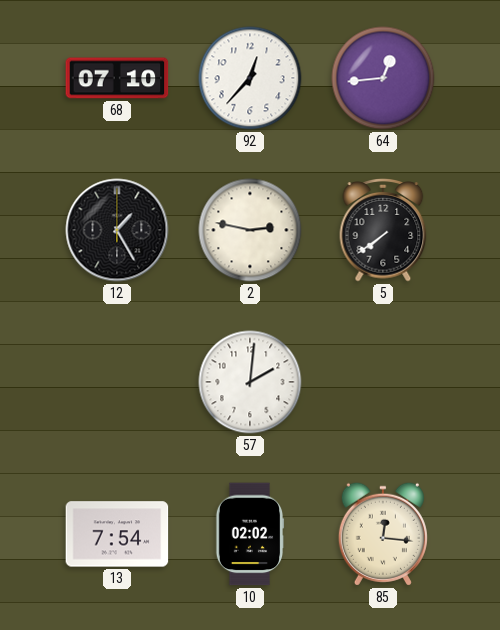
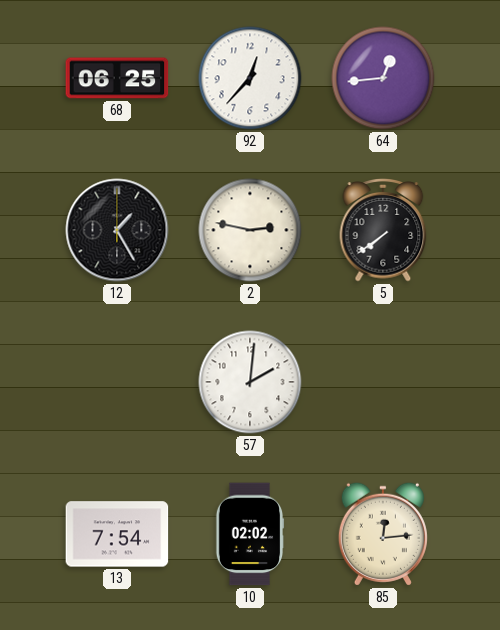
68: 07:10 -> 06:25 (117, 78)
85: 12:16 -> 12:14 (383, 534)
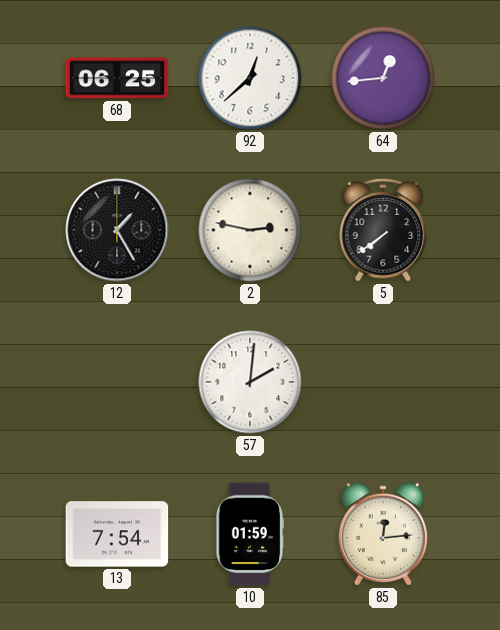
92: 12:37 -> 12:38 (250, 78)
10: 02:02 -> 01:59 (250, 534)
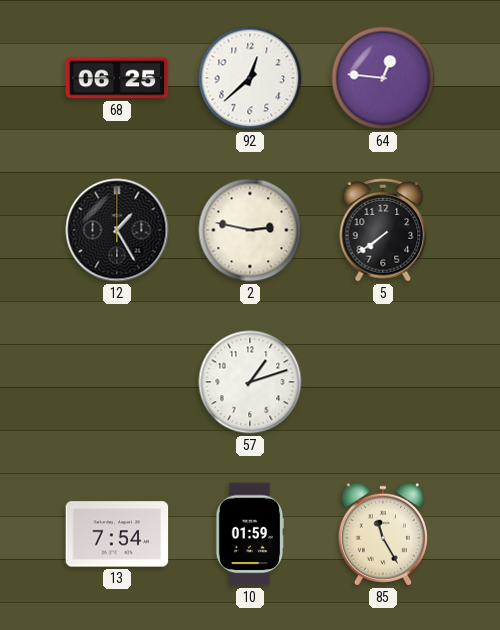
64: 12:44 -> 12:46 (383, 78)
57: 2:01 -> 1:12 (250, 382)
85: 12:14 -> 11:25 (383, 534)
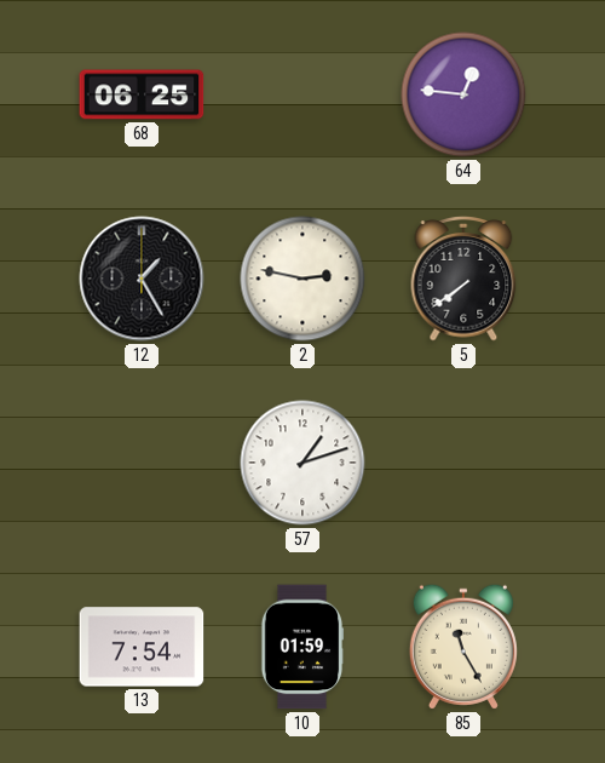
92: 12:38 -> none (250, 78)
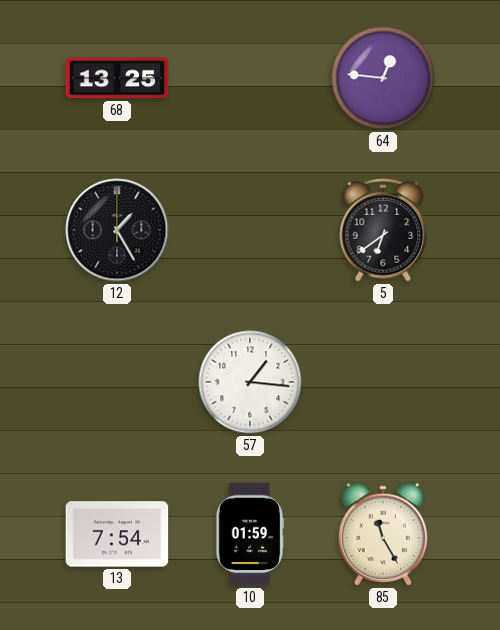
68: 06:25 -> 13:25 (117, 78)
2: 2:47 -> none (302, 279)
5: 7:39 -> 6:39 (383, 231)
57: 1:12 -> 1:16 (250, 382)
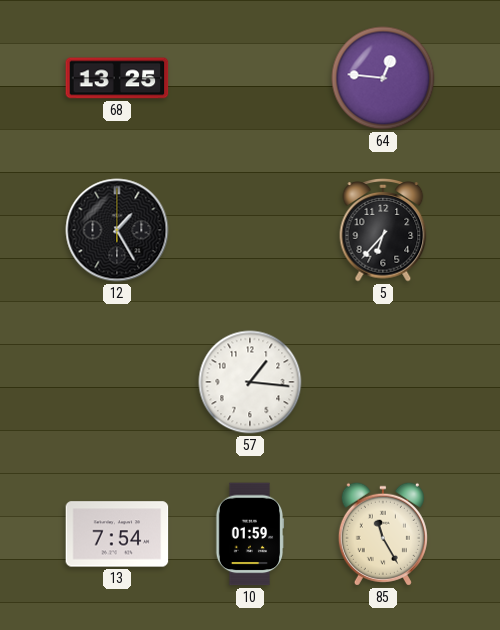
5: 6:39 -> 6:37 (383, 231)
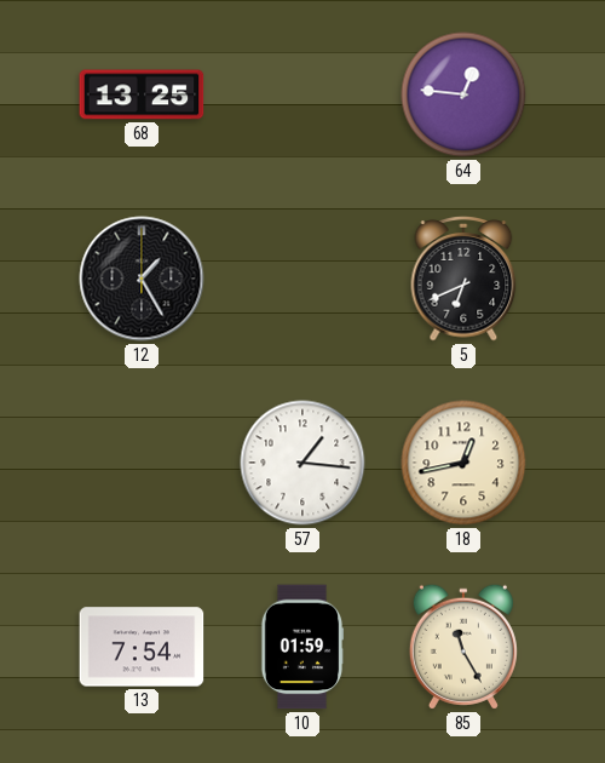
5: 6:37 -> 6:41 (463, 280)
18: none -> 12:43 (463, 463)
